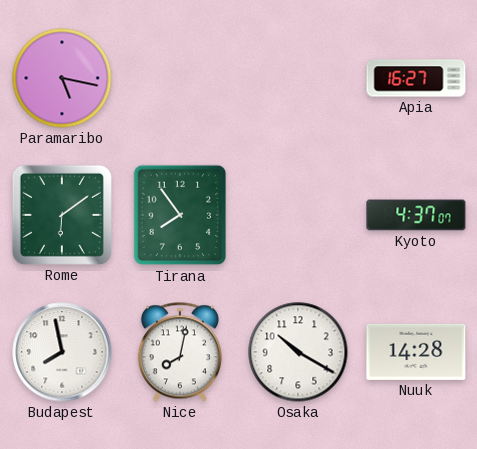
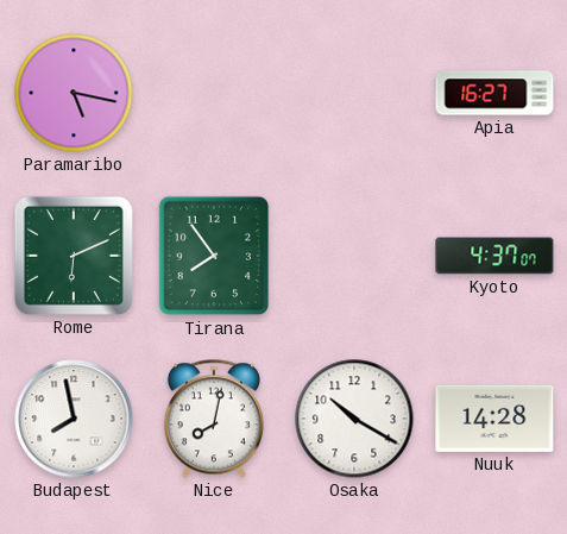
Rome: 6:09 -> 6:11 (74, 256)
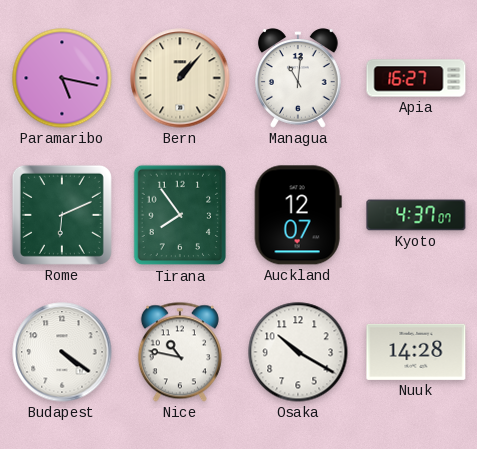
Bern: none -> 1:07 (180, 78)
Managua: none -> 11:01 (299, 78)
Auckland: none -> 12:07 (298, 215)
Budapest: 7:58 -> 4:21 (62, 352)
Nice: 8:02 -> 10:47 (180, 352)
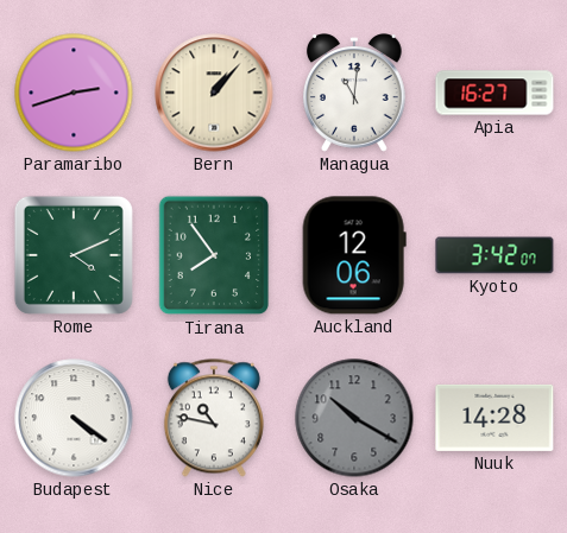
Paramaribo: 5:17 -> 2:42 (74, 93)
Rome: 6:11 -> 4:11 (74, 255)
Auckland: 12:07 -> 12:06 (354, 255)
Kyoto: 4:37 -> 3:42 (494, 255)
Osaka dial: white -> grey (354, 418)
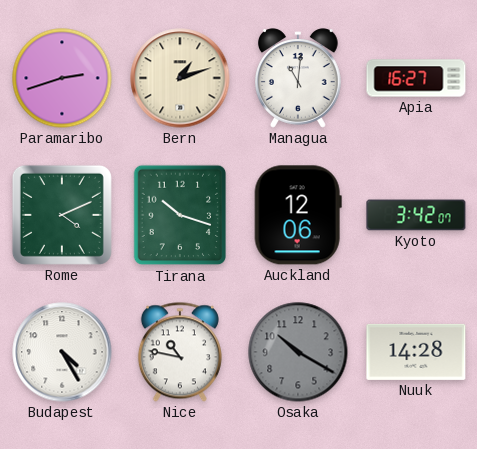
Bern: 1:07 -> 1:12 (180, 78)
Tirana: 7:54 -> 10:18 (180, 215)
Budapest: 4:21 -> 4:25 (62, 352)
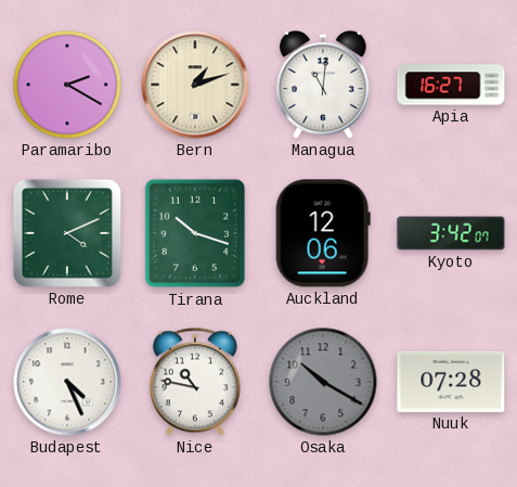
Paramaribo: 2:42 -> 2:20 (67, 85)
Budapest: 4:25 -> 4:26 (67, 382)
Nuuk: 14:28 -> 07:28 (451, 382)
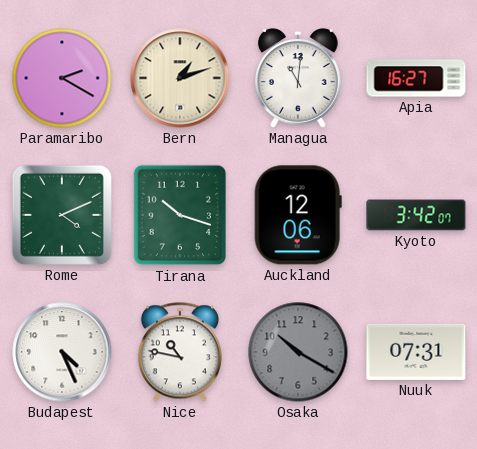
Nuuk: 07:28 -> 07:31 (416, 352)
